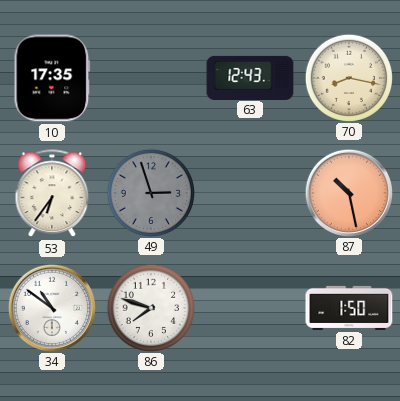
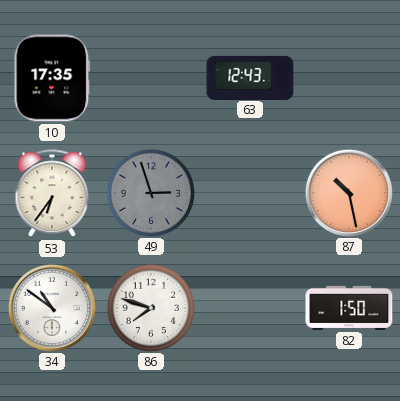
70: 8:17 -> none (348, 77)
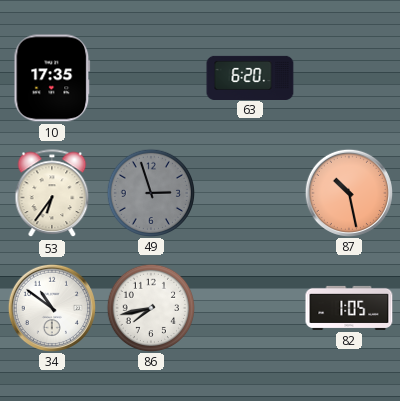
63: 12:43 -> 6:20 (250, 77)
86: 7:48 -> 7:43 (150, 307)
82: 1:50 -> 1:05 (349, 308)
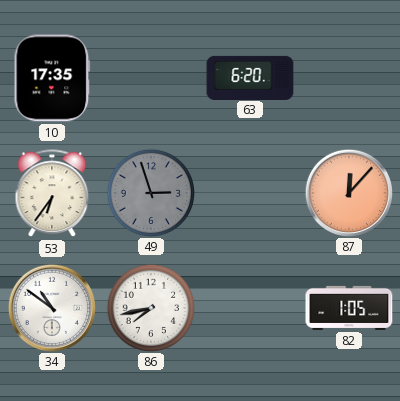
87: 10:28 -> 12:07 (348, 192)
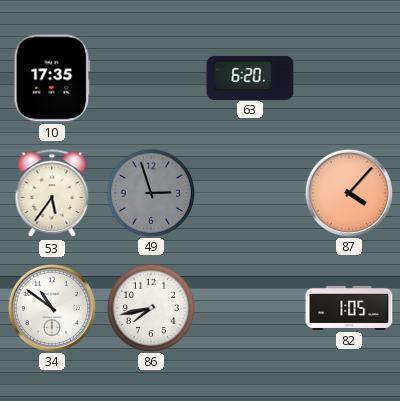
53: 6:36 -> 5:36 (52, 194)
87: 12:07 -> 4:07 (348, 192)
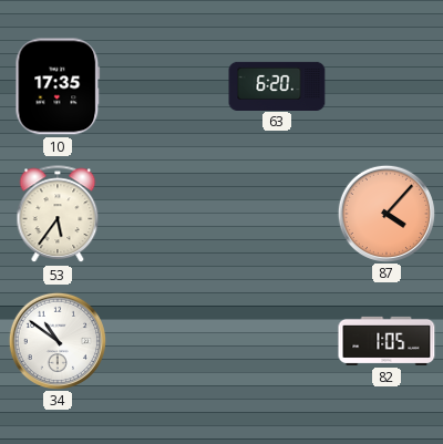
49: 2:57 -> none (150, 192)
86: 7:43 -> none (150, 307)
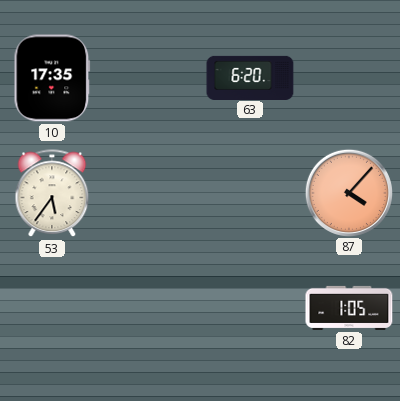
34: 10:51 -> none (56, 340)
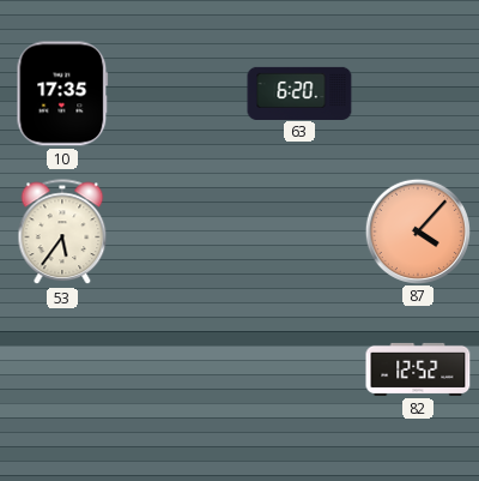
82: 1:05 -> 12:52 (418, 369)
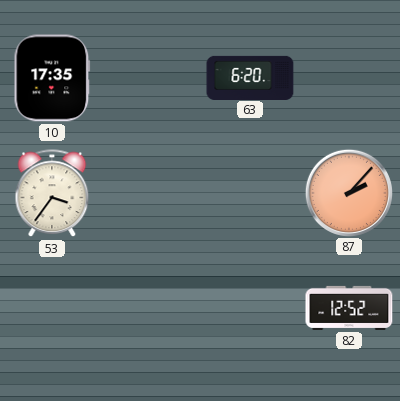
53: 5:36 -> 3:36 (52, 194)
87: 4:07 -> 2:07 (348, 192)
